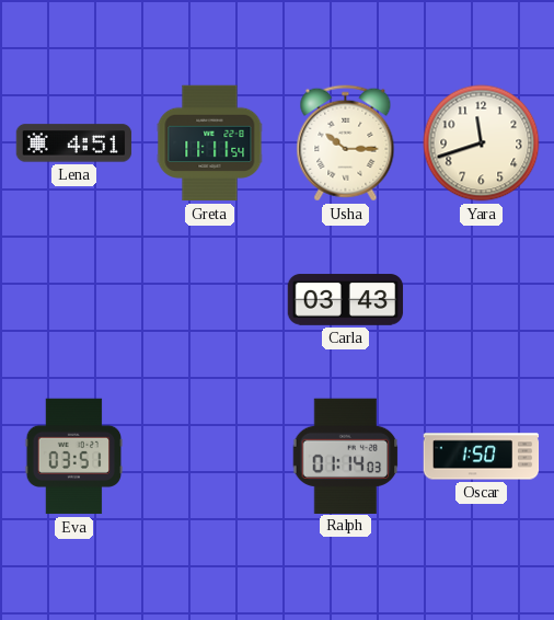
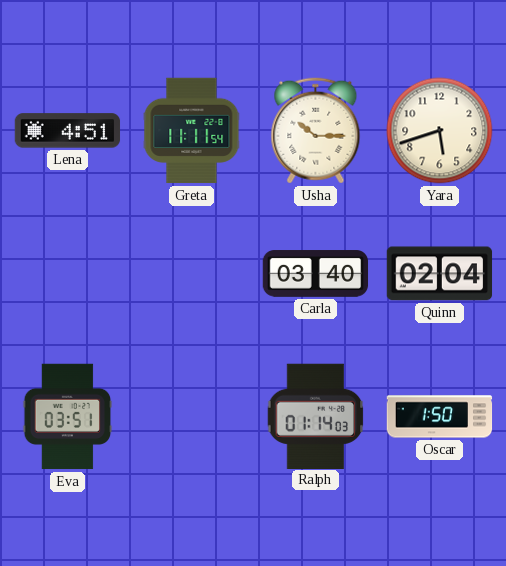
Yara: 11:42 -> 5:42 (440, 131)
Carla: 03:43 -> 03:40 (316, 274)
Quinn: none -> 02:04 (440, 274)
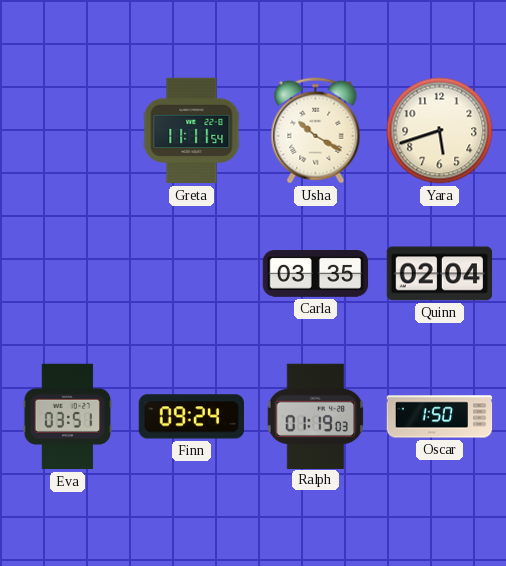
Lena: 4:51 -> none (68, 131)
Usha: 10:15 -> 10:20 (316, 131)
Carla: 03:40 -> 03:35 (316, 274)
Finn: none -> 09:24 (191, 417)
Ralph: 01:14 -> 01:19 (316, 416)
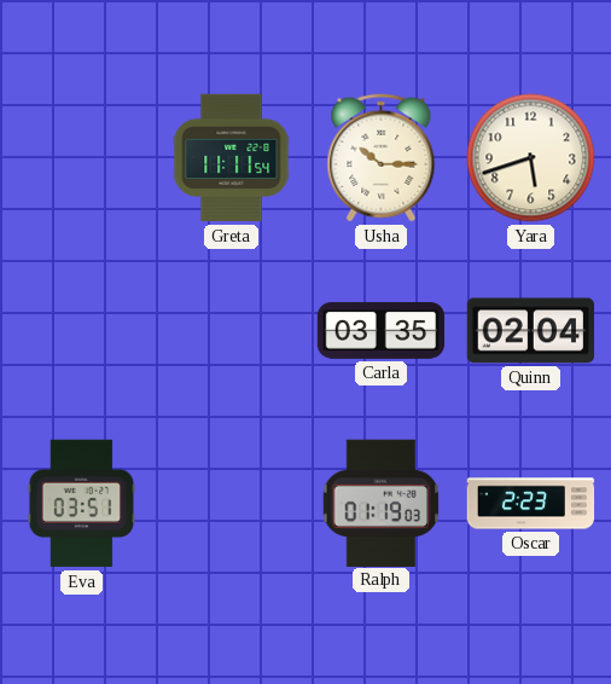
Usha: 10:20 -> 10:15 (382, 158)
Finn: 09:24 -> none (191, 417)
Oscar: 1:50 -> 2:23 (531, 504)
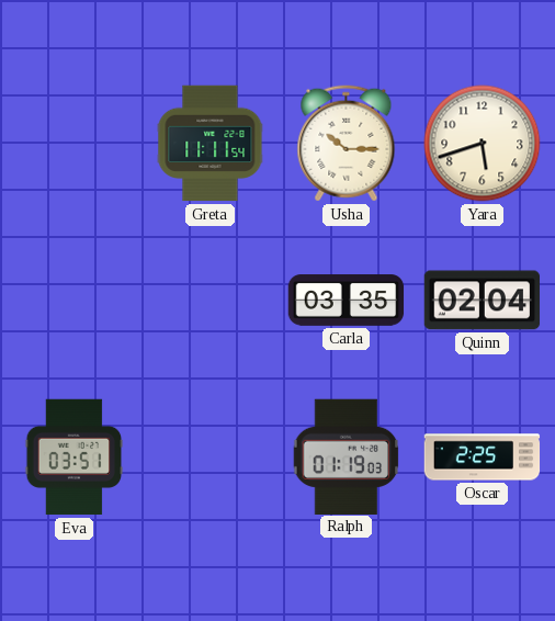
Oscar: 2:23 -> 2:25 (483, 458)
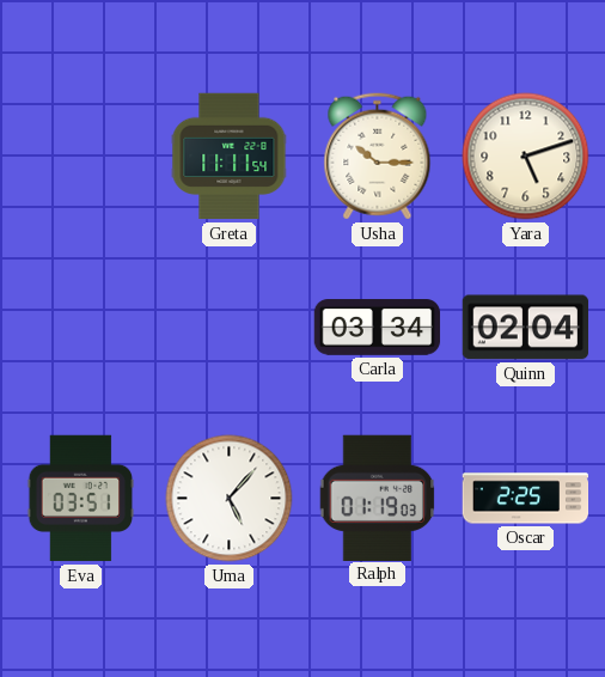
Yara: 5:42 -> 5:12 (526, 157)
Carla: 03:35 -> 03:34 (378, 328)
Uma: none -> 5:07 (230, 499)
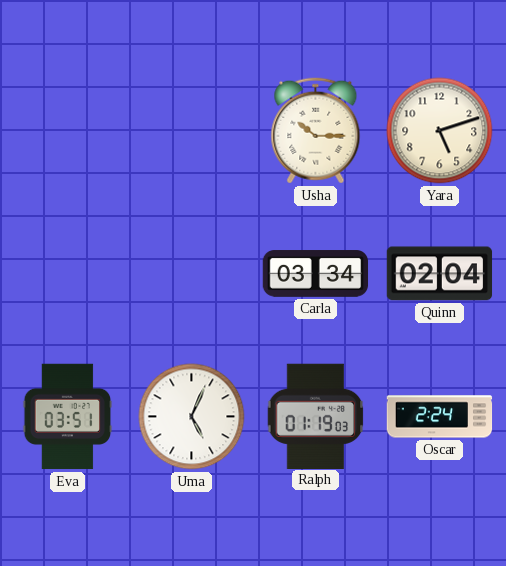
Greta: 11:11 -> none (230, 157)
Uma: 5:07 -> 5:04 (192, 417)
Oscar: 2:25 -> 2:24 (440, 417)
